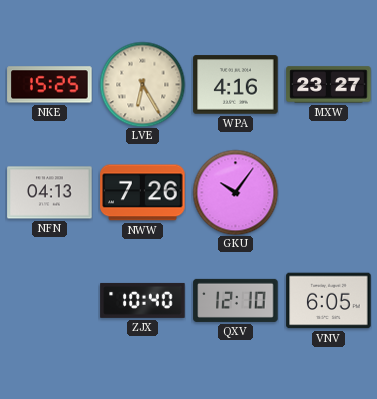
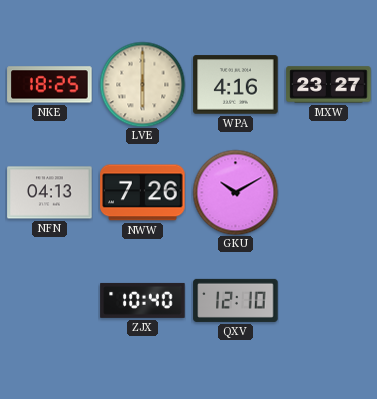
NKE: 15:25 -> 18:25 (50, 85)
LVE: 6:25 -> 6:00 (142, 84)
GKU: 10:06 -> 10:10 (235, 192)
VNV: 6:05 -> none (329, 301)
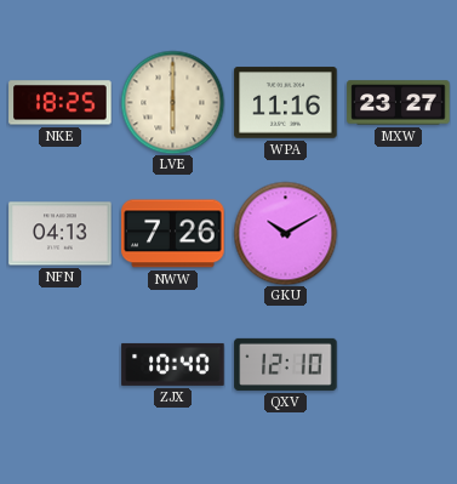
WPA: 4:16 -> 11:16 (286, 103)
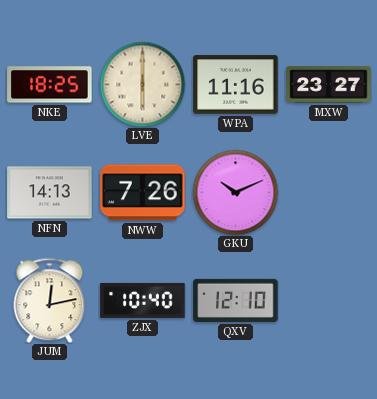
NFN: 04:13 -> 14:13 (50, 193)
GKU: 10:10 -> 10:11 (235, 192)
JUM: none -> 12:13 (50, 300)
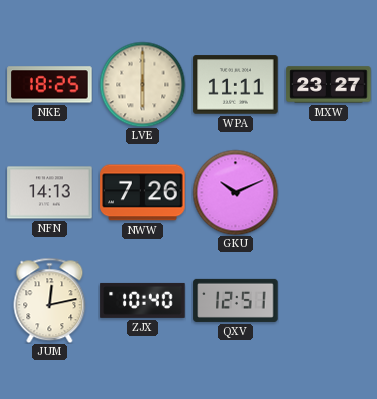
WPA: 11:16 -> 11:11 (236, 85)
QXV: 12:10 -> 12:51 (236, 300)
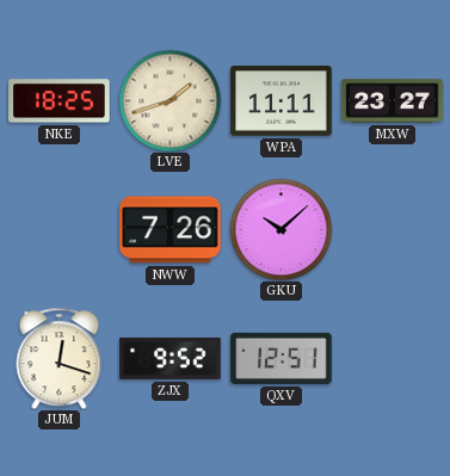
LVE: 6:00 -> 1:42 (169, 100)
NFN: 14:13 -> none (50, 193)
GKU: 10:11 -> 10:08 (281, 229)
JUM: 12:13 -> 12:18 (60, 358)
ZJX: 10:40 -> 9:52 (171, 358)
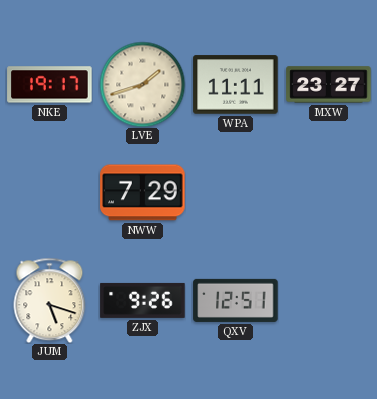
NKE: 18:25 -> 19:17 (50, 85)
NWW: 7:26 -> 7:29 (143, 193)
GKU: 10:08 -> none (281, 229)
JUM: 12:18 -> 5:18 (50, 300)
ZJX: 9:52 -> 9:26 (143, 300)
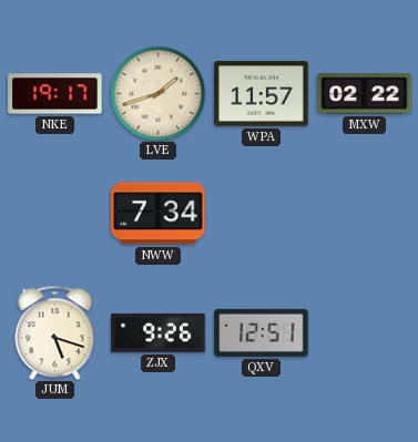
WPA: 11:11 -> 11:57 (262, 94)
MXW: 23:27 -> 02:22 (365, 94)
NWW: 7:29 -> 7:34 (159, 214)
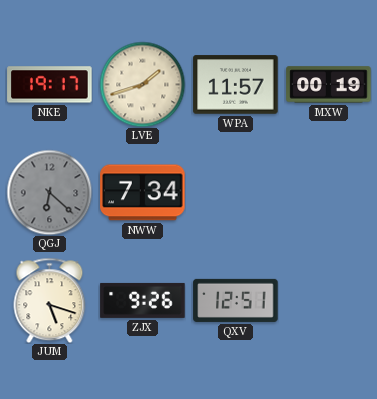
MXW: 02:22 -> 00:19 (329, 85)
QGJ: none -> 6:22 (49, 192)
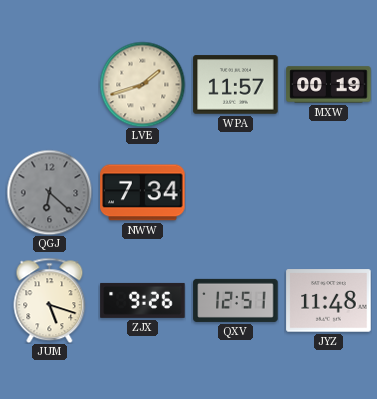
NKE: 19:17 -> none (50, 85)
JYZ: none -> 11:48 (329, 301)
